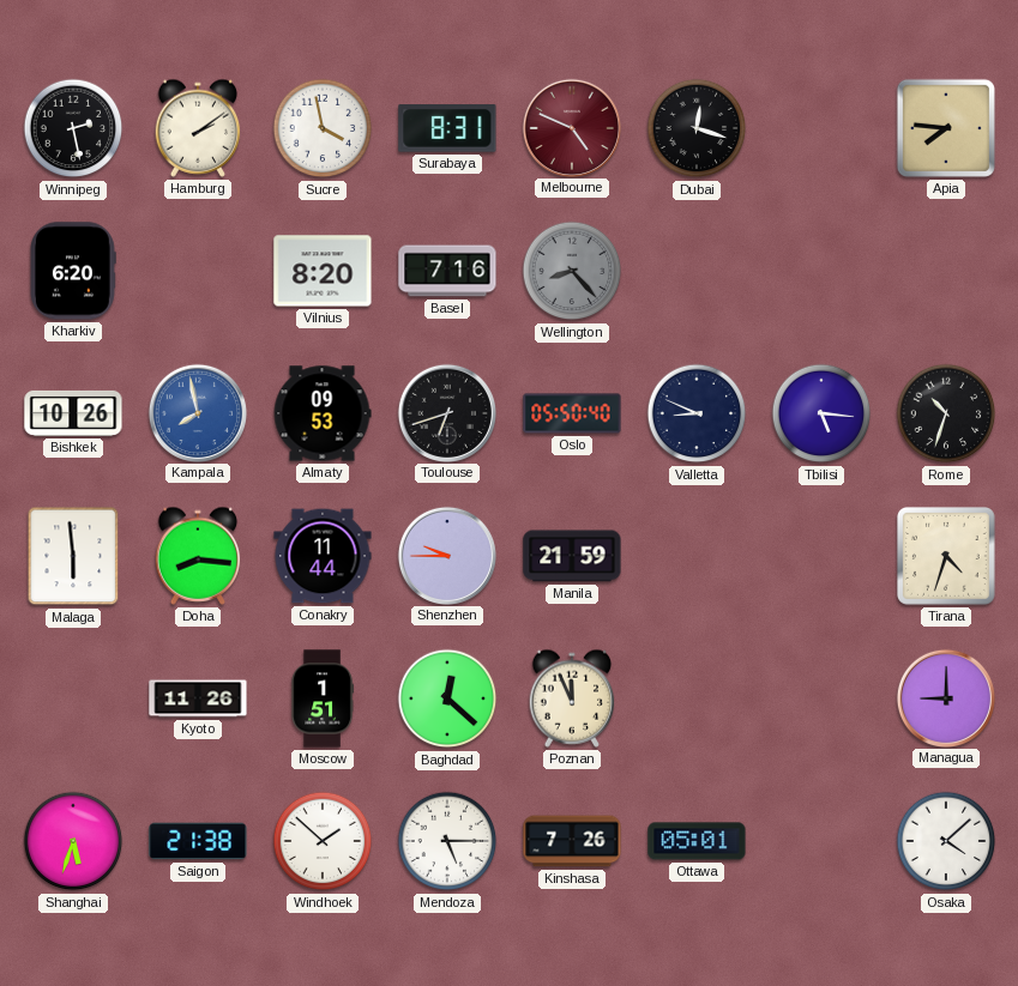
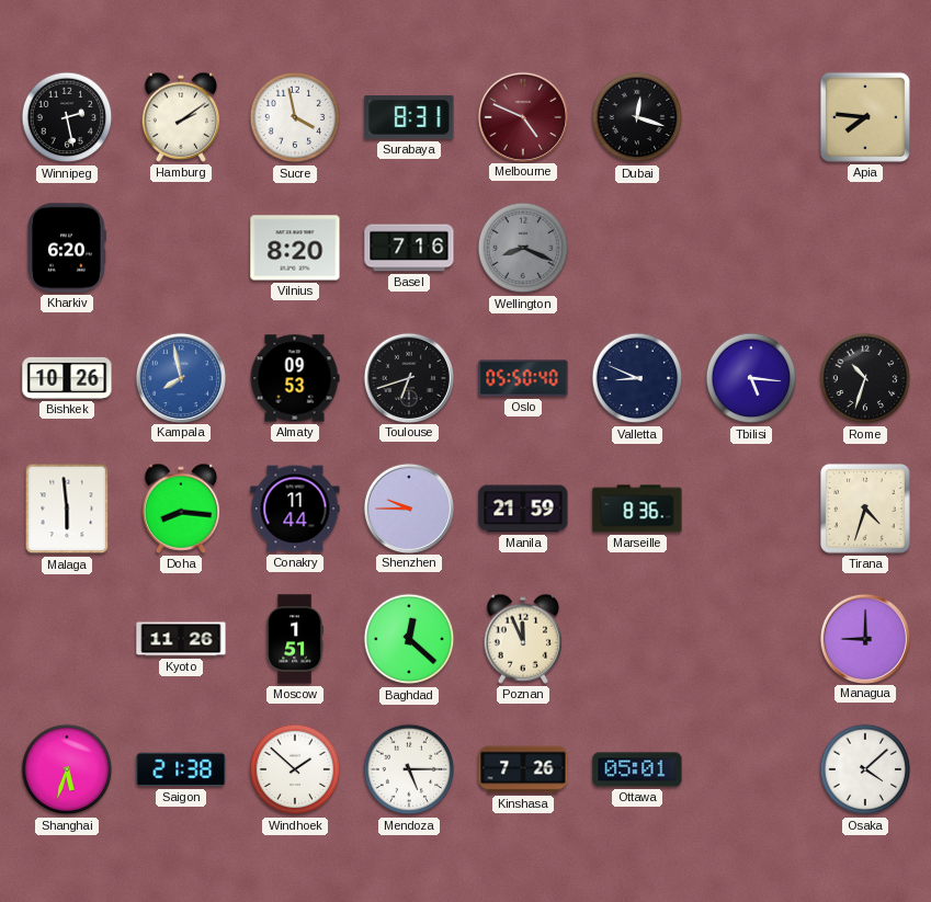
Wellington: 8:23 -> 8:19 (523, 248)
Marseille: none -> 8:36 (637, 509)
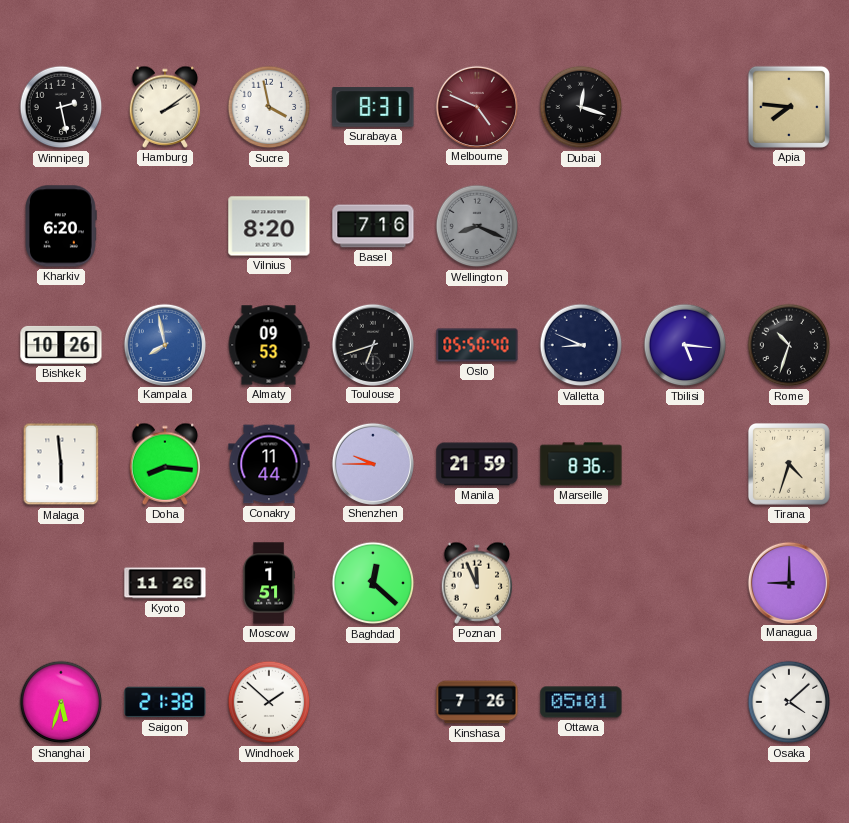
Mendoza: 5:15 -> none (409, 769)
